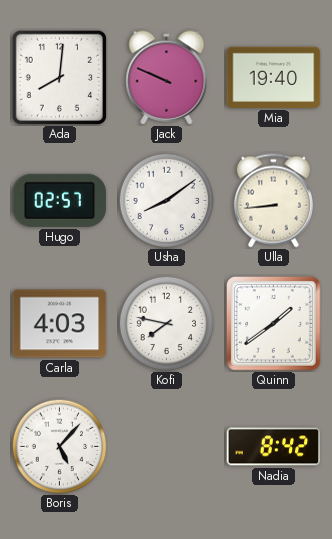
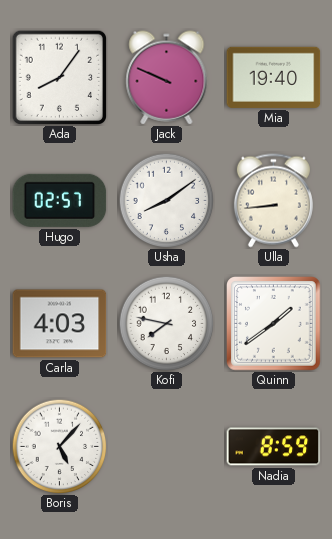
Ada: 8:01 -> 8:06 (59, 77)
Nadia: 8:42 -> 8:59 (274, 447)
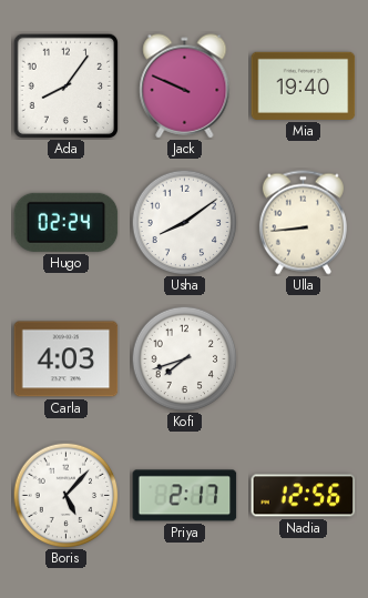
Hugo: 02:57 -> 02:24 (67, 222)
Kofi: 7:47 -> 7:42 (184, 358)
Quinn: 1:39 -> none (274, 324)
Priya: none -> 2:17 (185, 496)
Nadia: 8:59 -> 12:56 (304, 496)
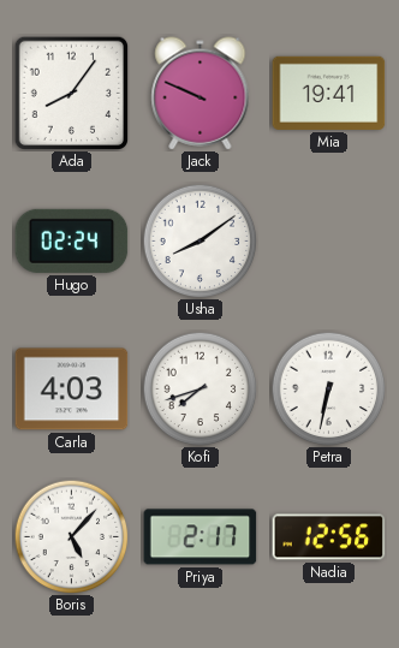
Mia: 19:40 -> 19:41 (329, 93)
Ulla: 8:44 -> none (303, 223)
Petra: none -> 6:32 (328, 388)
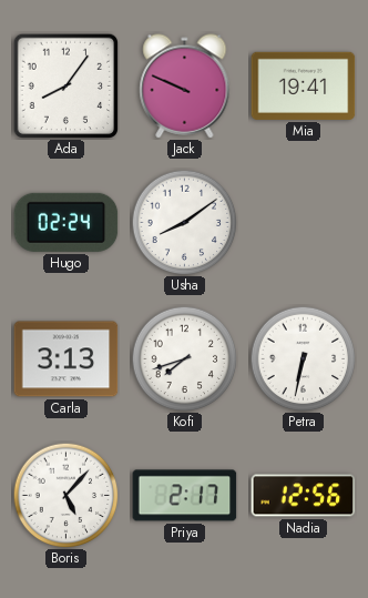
Carla: 4:03 -> 3:13 (67, 359)
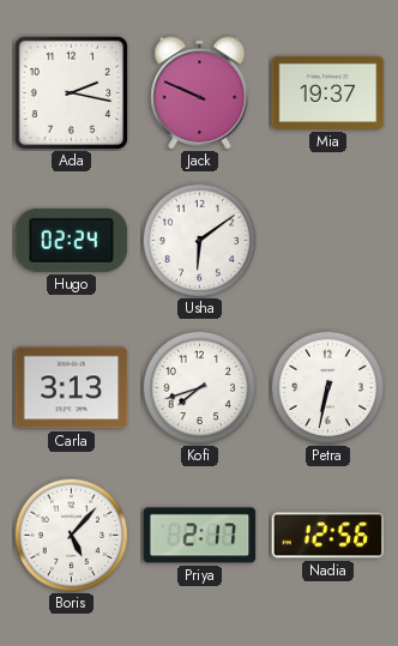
Ada: 8:06 -> 2:17 (71, 92)
Mia: 19:41 -> 19:37 (328, 92)
Usha: 8:09 -> 6:09 (199, 240)
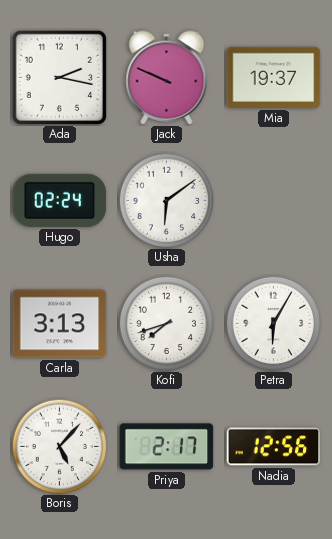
Petra: 6:32 -> 6:05 (273, 323)
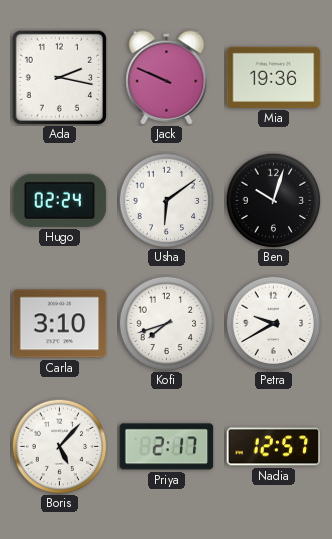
Mia: 19:37 -> 19:36 (274, 77)
Ben: none -> 10:03 (273, 200)
Carla: 3:13 -> 3:10 (60, 324)
Petra: 6:05 -> 9:40 (273, 323)
Nadia: 12:56 -> 12:57 (274, 447)
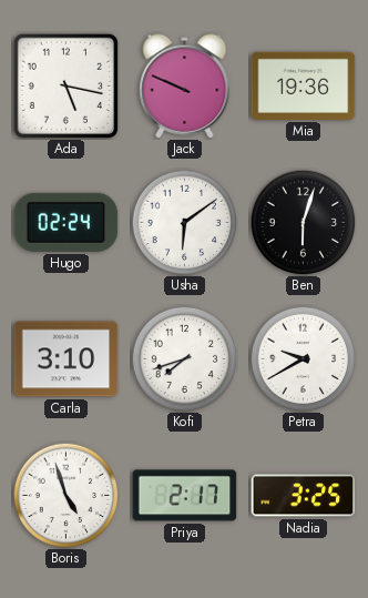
Ada: 2:17 -> 5:17 (65, 85)
Ben: 10:03 -> 6:03 (303, 222)
Boris: 5:07 -> 4:57 (65, 495)
Nadia: 12:57 -> 3:25 (304, 496)
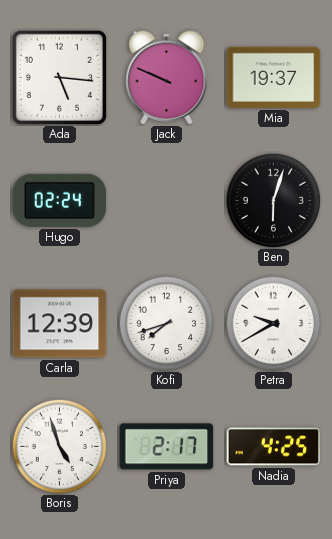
Ada: 5:17 -> 5:16 (59, 77)
Mia: 19:36 -> 19:37 (274, 77)
Usha: 6:09 -> none (184, 222)
Carla: 3:10 -> 12:39 (60, 324)
Nadia: 3:25 -> 4:25 (274, 447)
